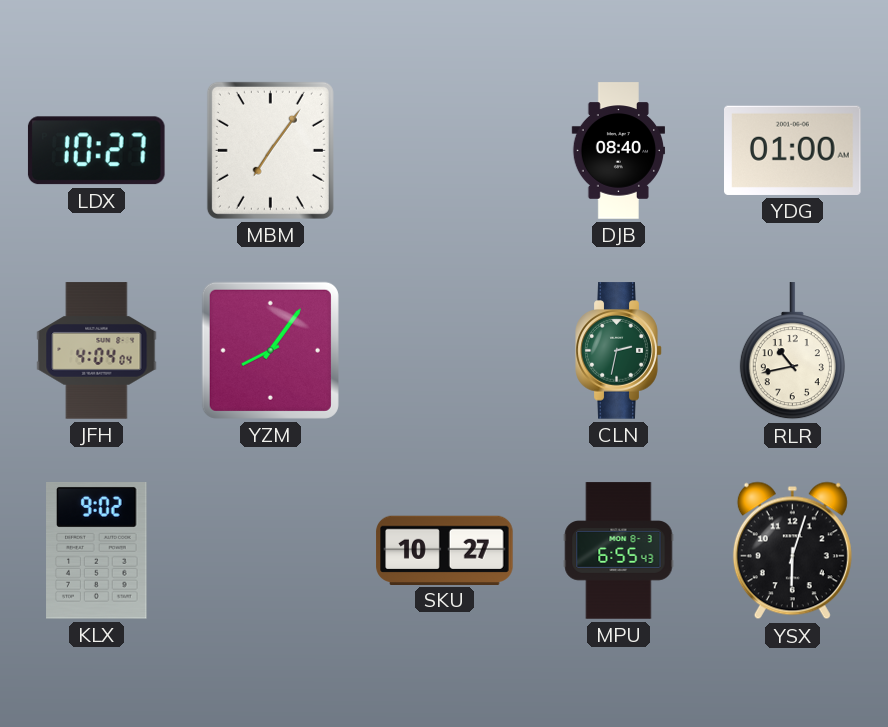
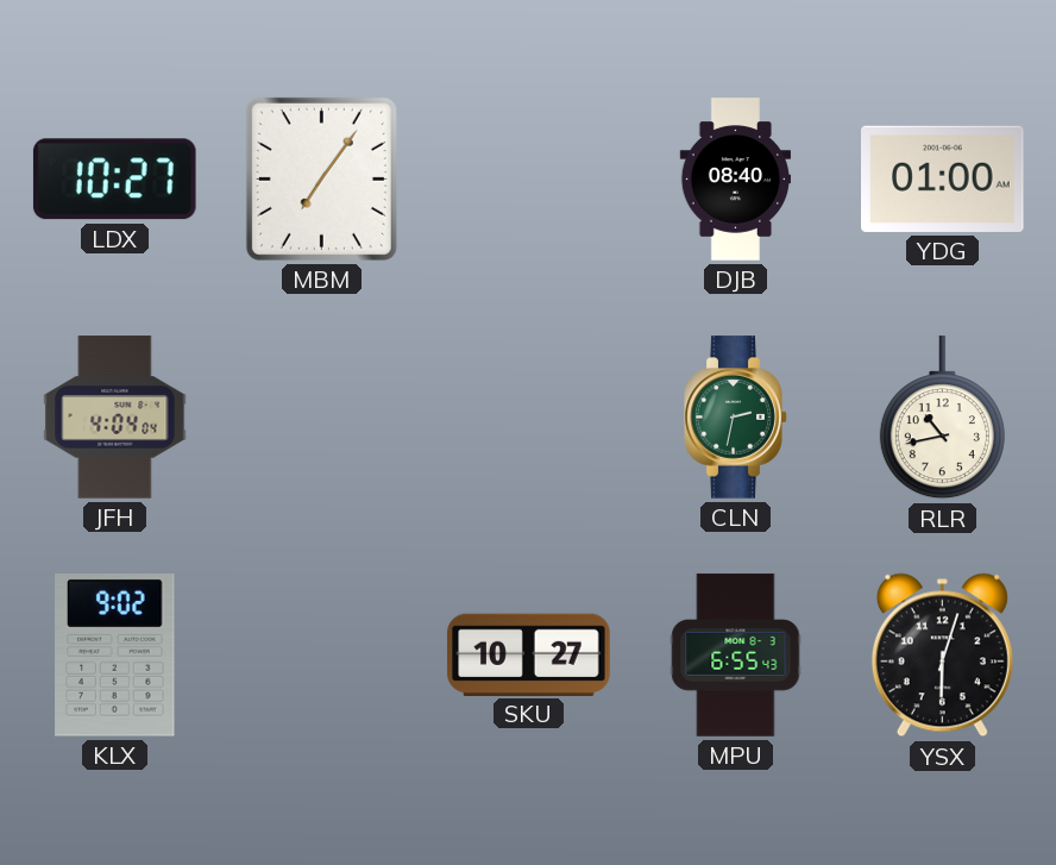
YZM: 8:06 -> none (270, 350)
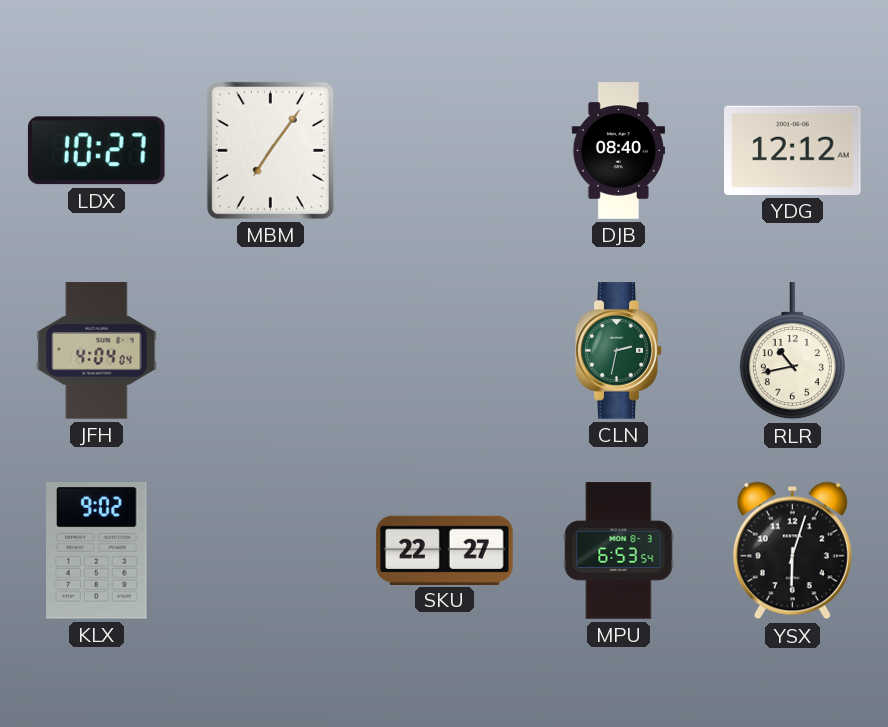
YDG: 01:00 -> 12:12 (793, 150)
SKU: 10:27 -> 22:27 (445, 550)
MPU: 6:55 -> 6:53 (619, 551)
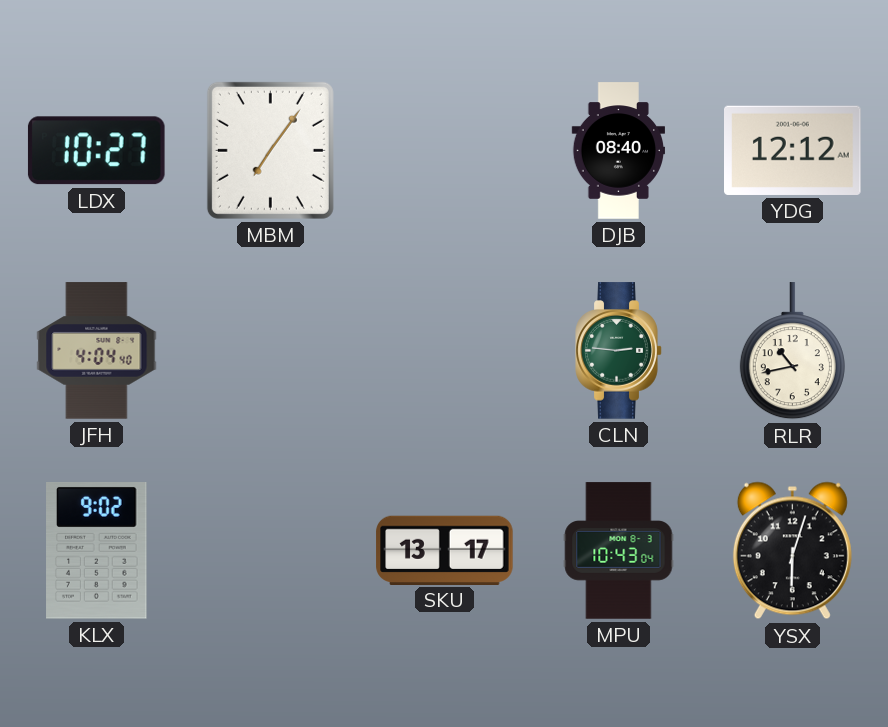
JFH: 4:04:04 -> 4:04:40 (97, 351)
CLN: 2:32 -> 2:46 (619, 351)
SKU: 22:27 -> 13:17 (445, 550)
MPU: 6:53 -> 10:43 (619, 551)
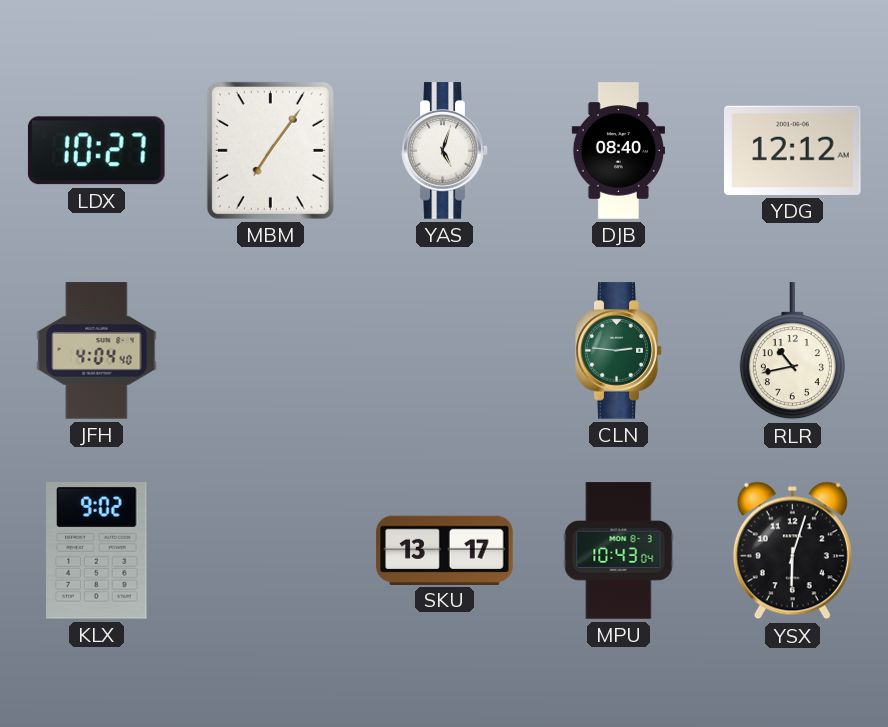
YAS: none -> 5:03 (445, 151)
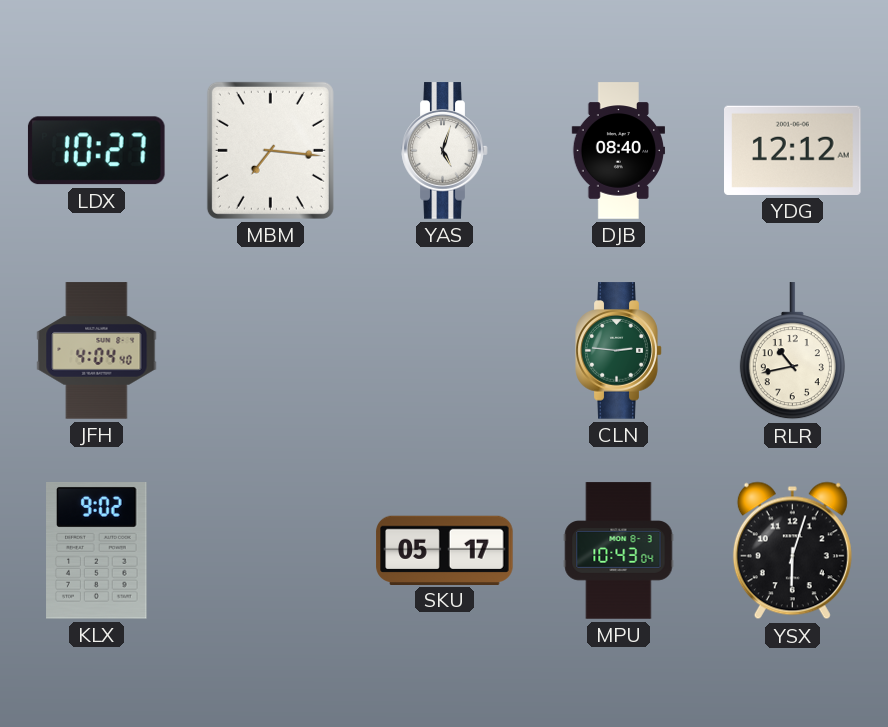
MBM: 7:06 -> 7:16 (270, 150)
SKU: 13:17 -> 05:17 (445, 550)
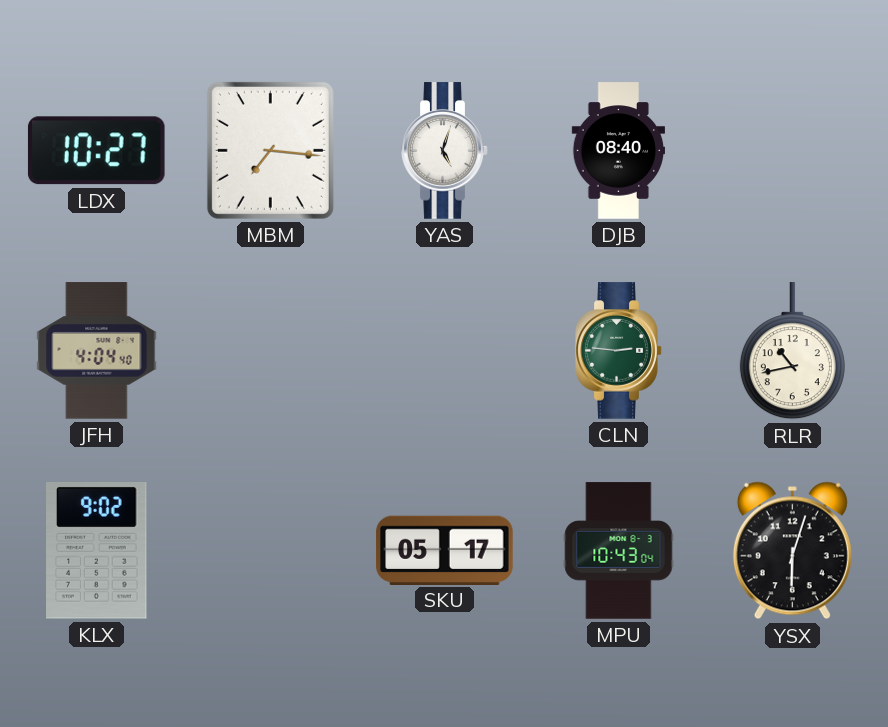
YDG: 12:12 -> none (793, 150)
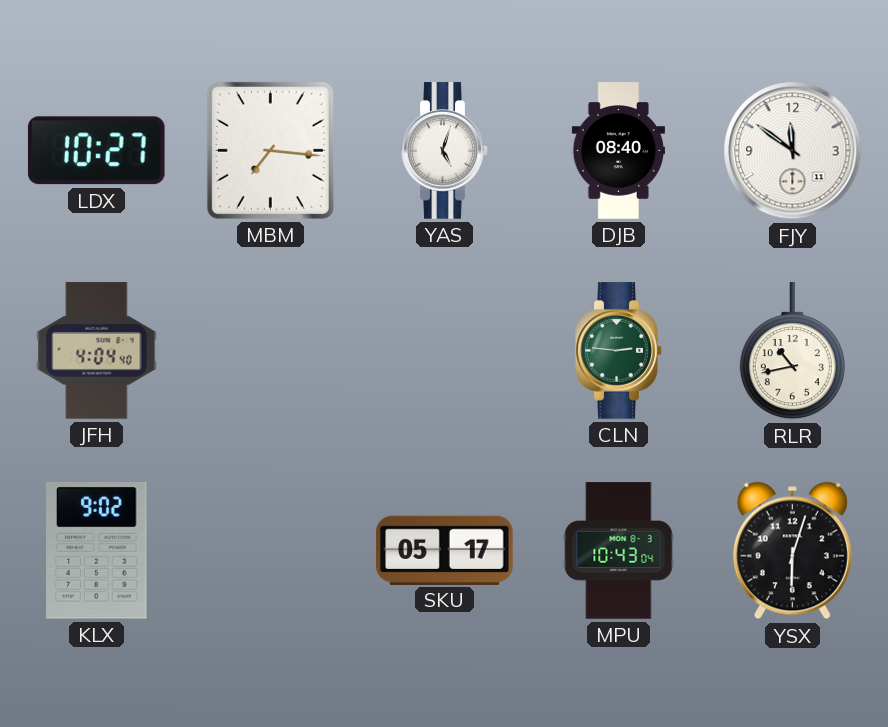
FJY: none -> 11:51 (793, 151)
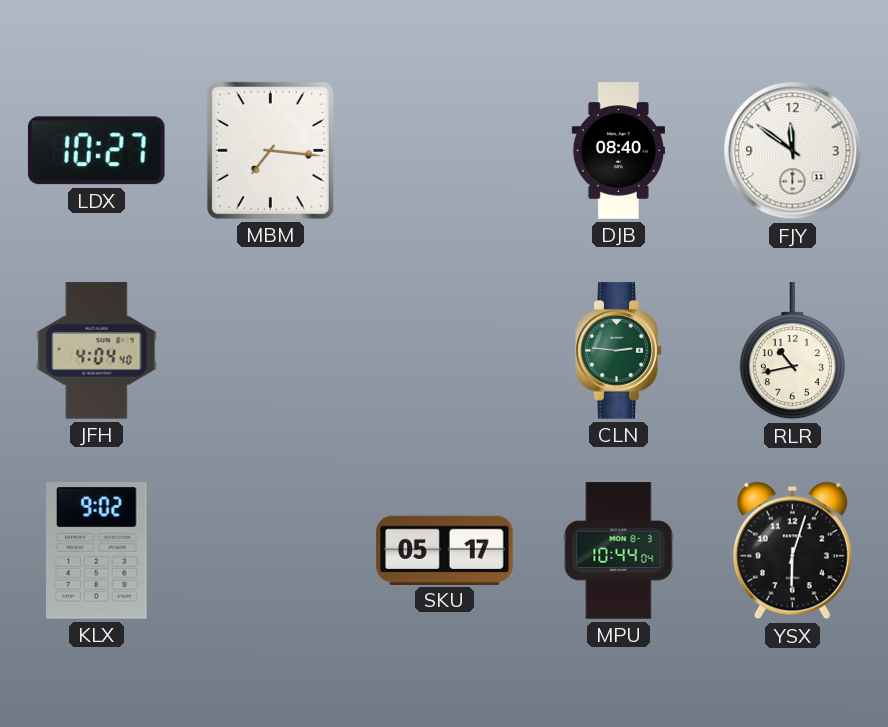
YAS: 5:03 -> none (445, 151)
MPU: 10:43 -> 10:44 (619, 551)
